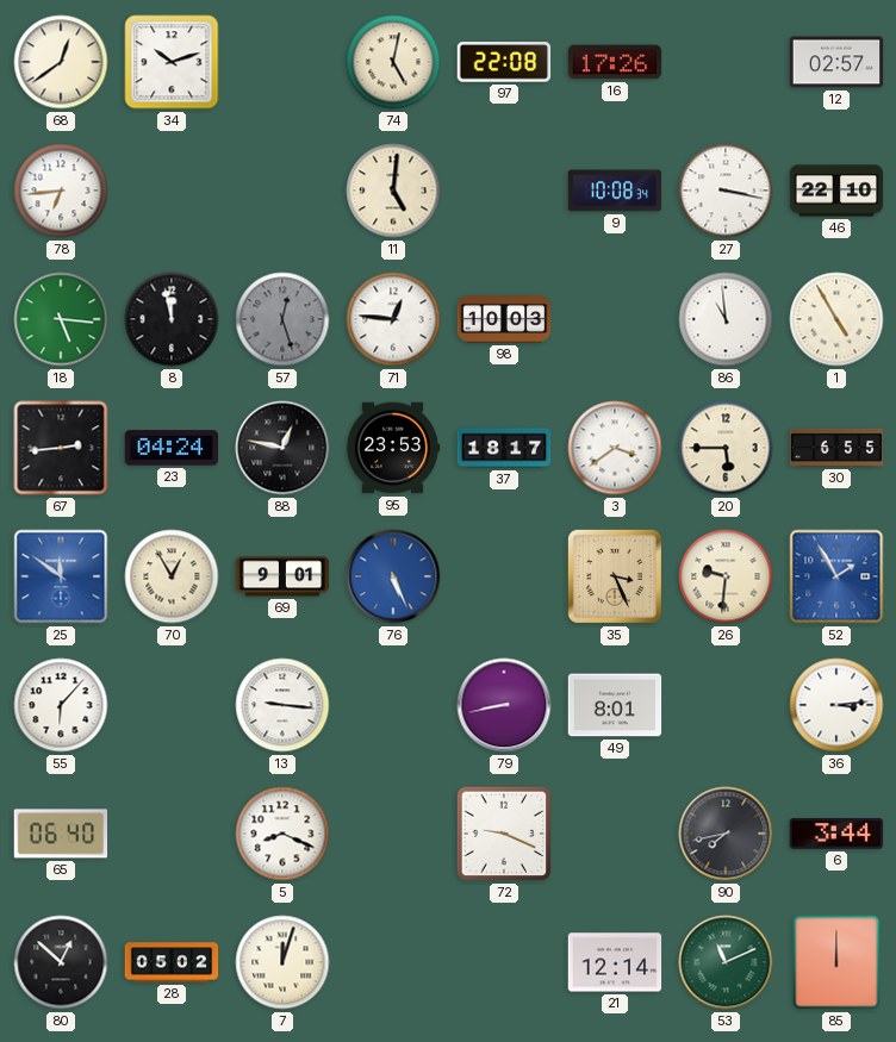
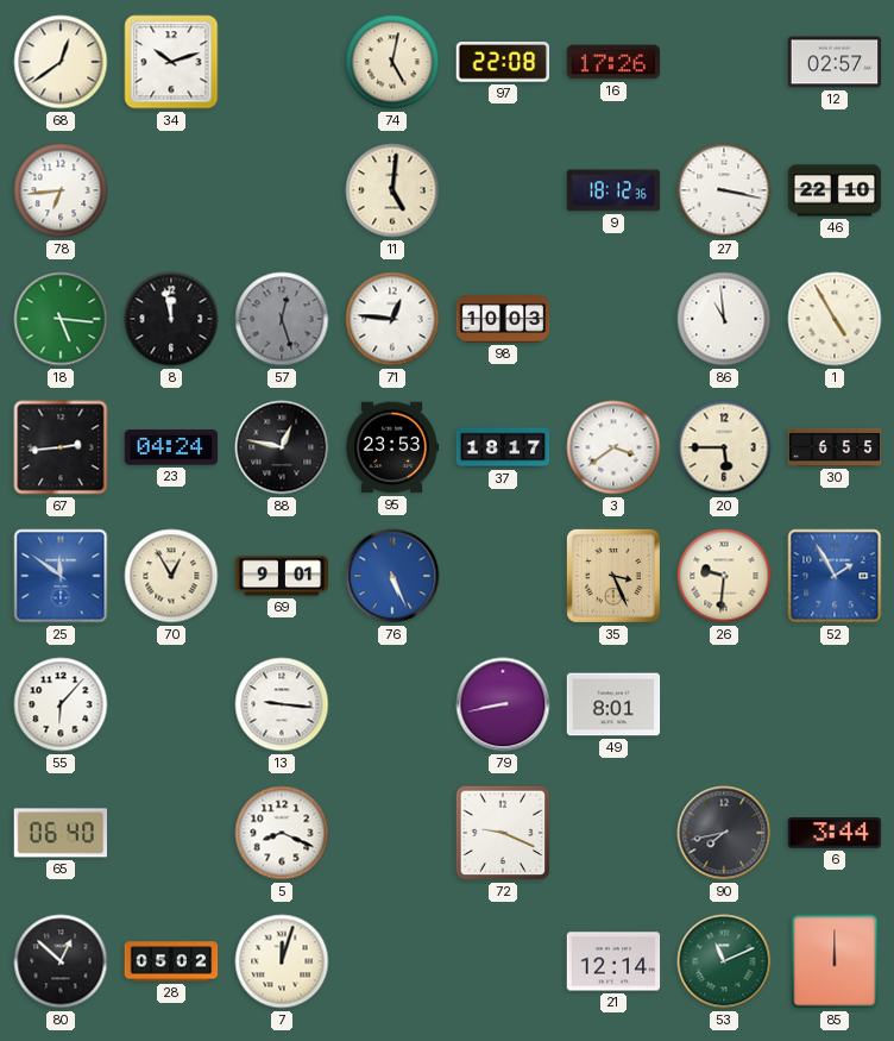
9: 10:08 -> 18:12 (613, 190)
36: 3:14 -> none (836, 705)
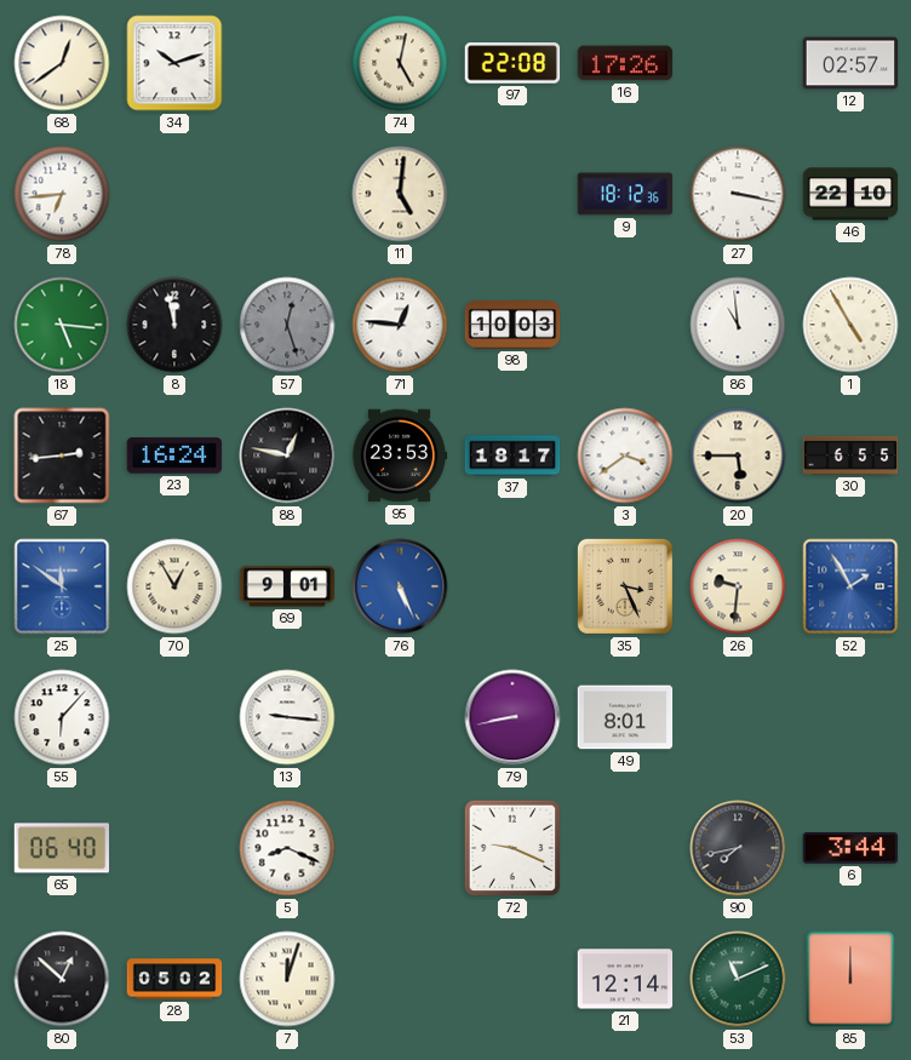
23: 04:24 -> 16:24 (174, 455)
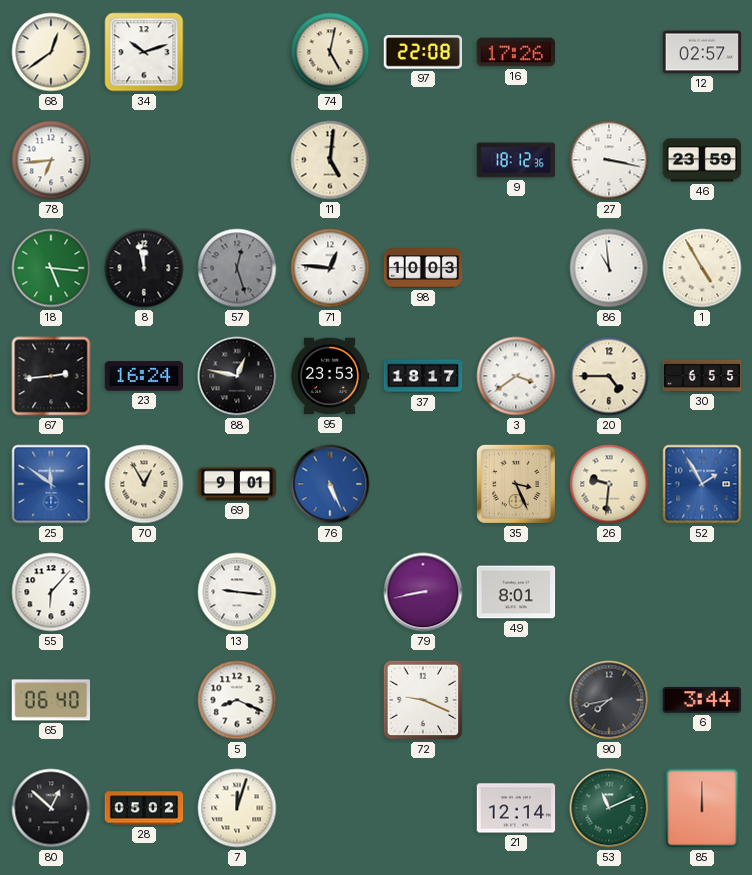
46: 22:10 -> 23:59 (702, 160)
20: 5:45 -> 4:45 (609, 376)
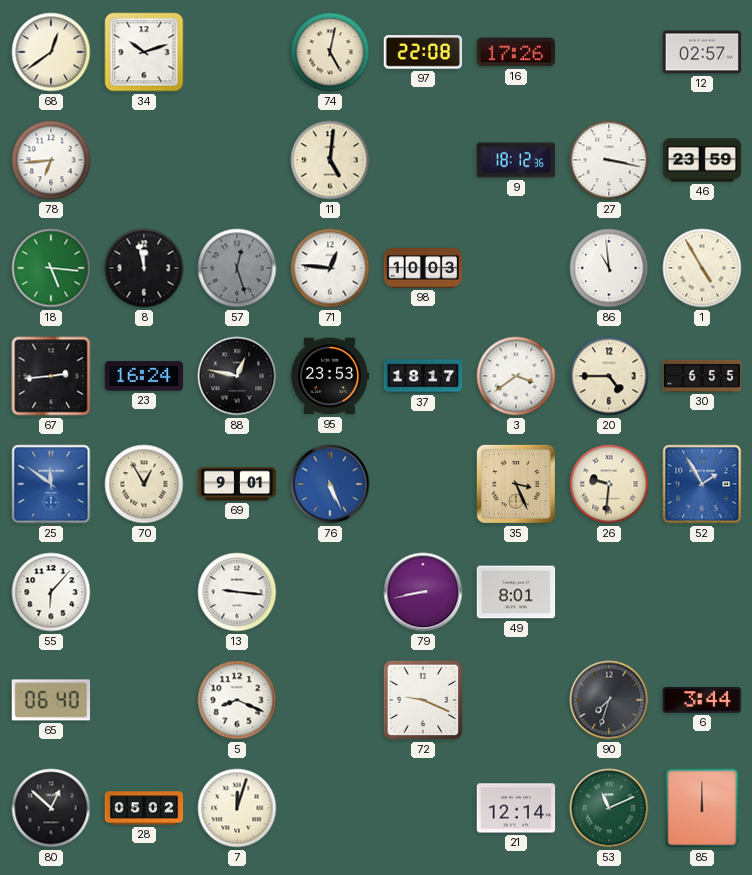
90: 7:43 -> 7:33 (609, 700)
